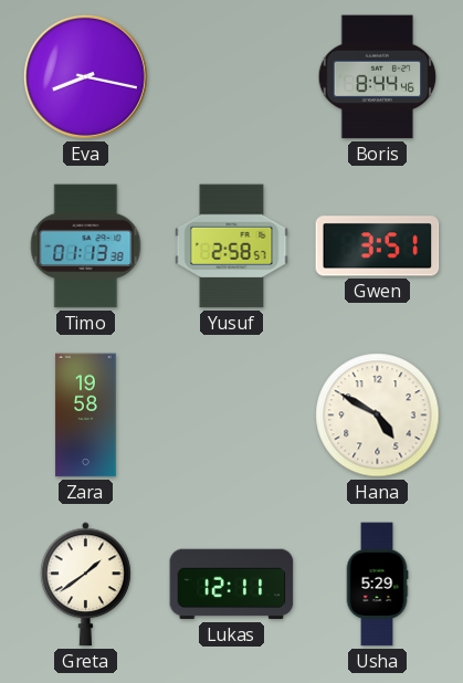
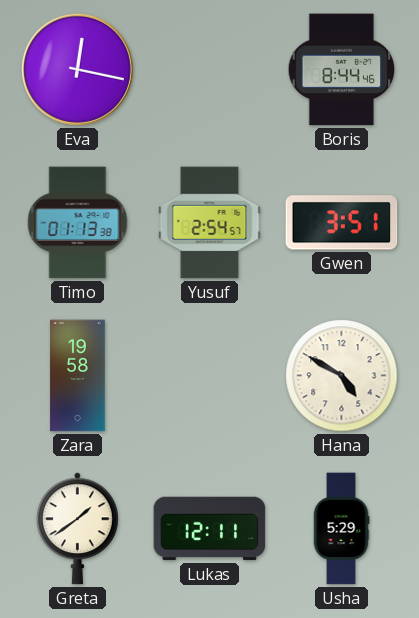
Eva: 8:17 -> 12:17 (77, 69)
Yusuf: 2:58 -> 2:54 (210, 223)
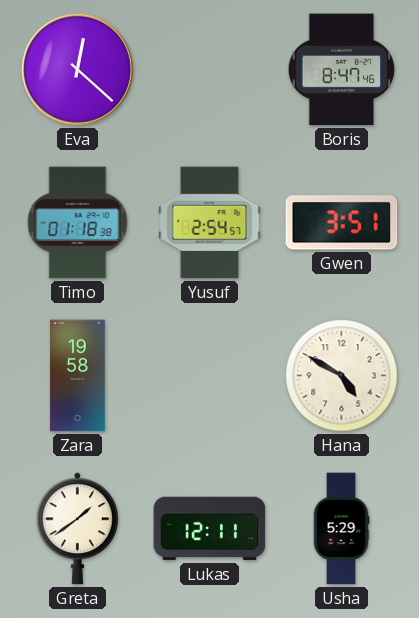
Eva: 12:17 -> 12:22 (77, 69)
Boris: 8:44 -> 8:47 (342, 70)
Timo: 01:13 -> 01:18 (78, 223)
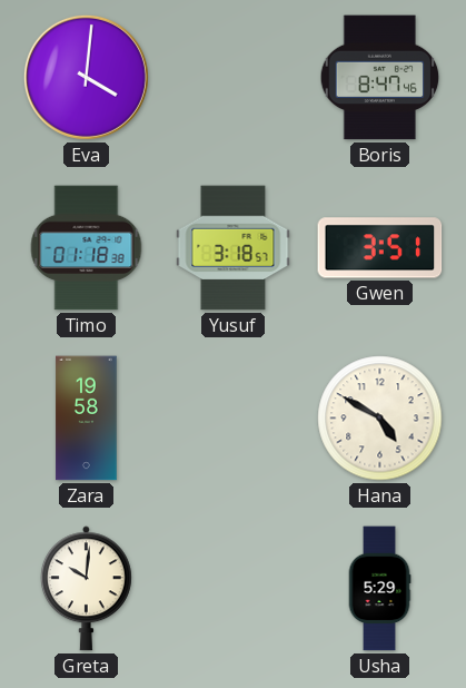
Eva: 12:22 -> 4:01 (86, 77)
Yusuf: 2:54 -> 3:18 (234, 248)
Greta: 1:39 -> 10:01 (86, 589)
Lukas: 12:11 -> none (210, 529)
